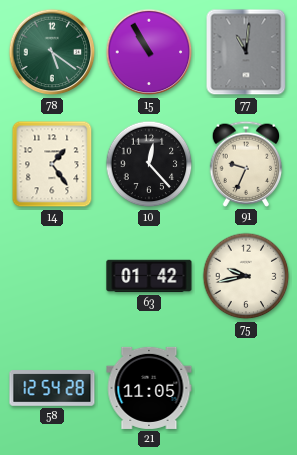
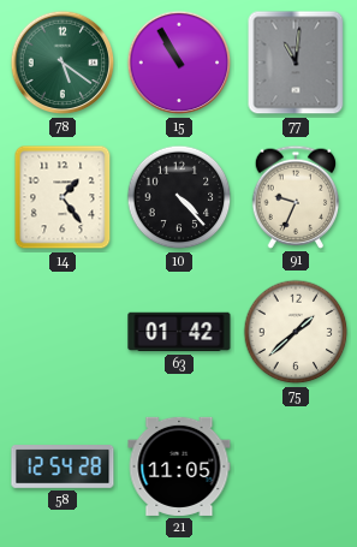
10: 12:23 -> 4:23 (179, 197)
75: 9:43 -> 1:38 (296, 332)
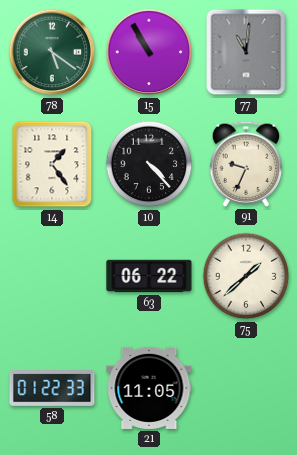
63: 01:42 -> 06:22 (149, 276)
58: 12:54 -> 01:22 (52, 388)
